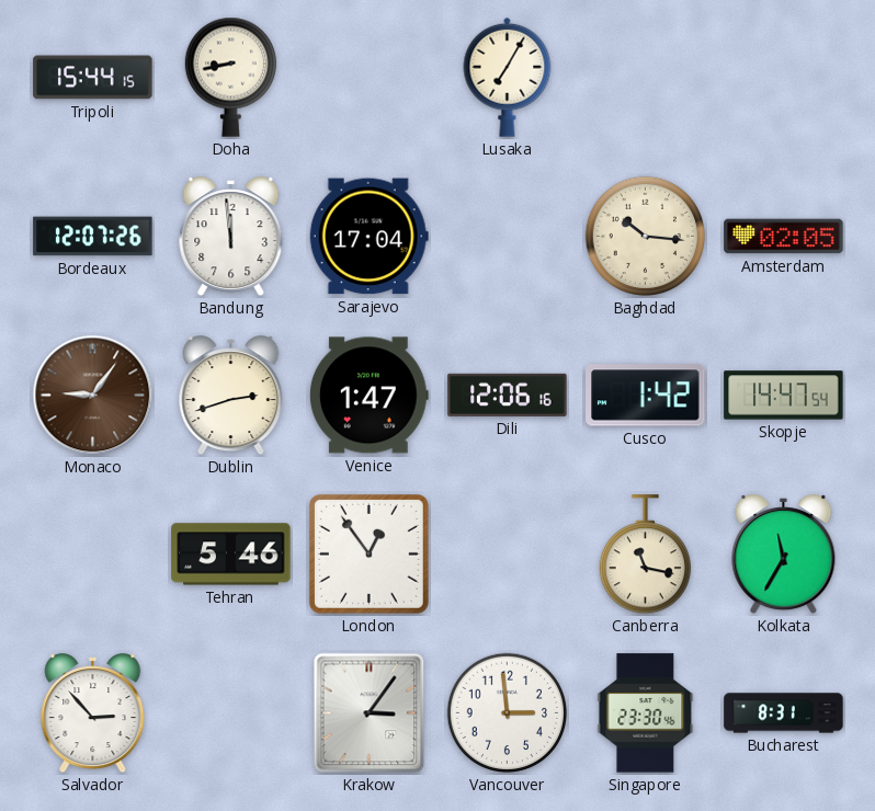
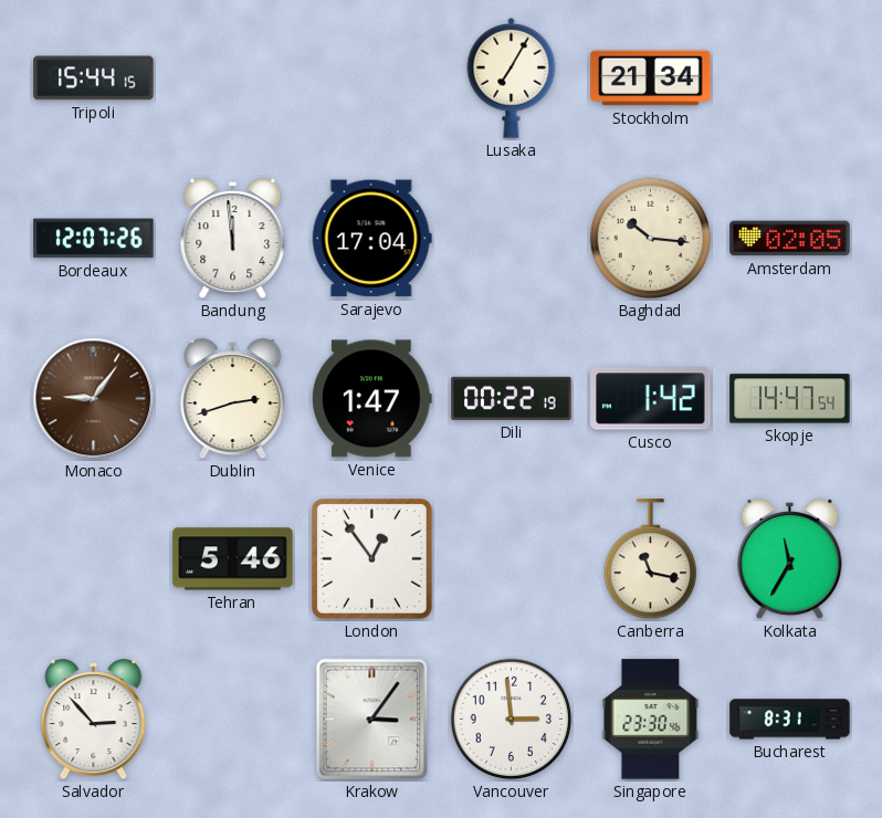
Doha: 8:43 -> none (230, 77)
Stockholm: none -> 21:34 (651, 78)
Dili: 12:06 -> 00:22 (512, 398)
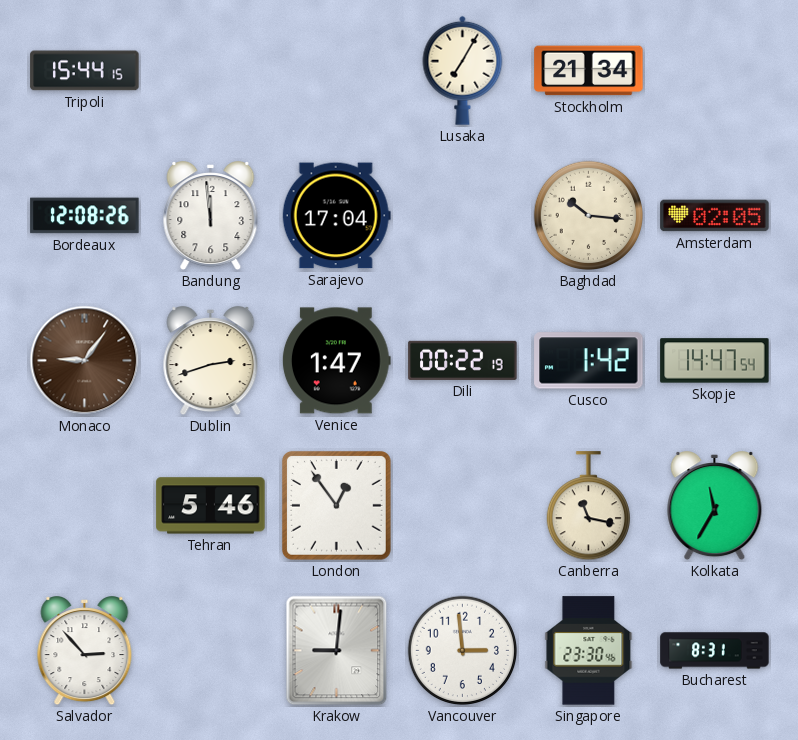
Bordeaux: 12:07 -> 12:08 (85, 216)
Krakow: 3:06 -> 9:01 (337, 651)
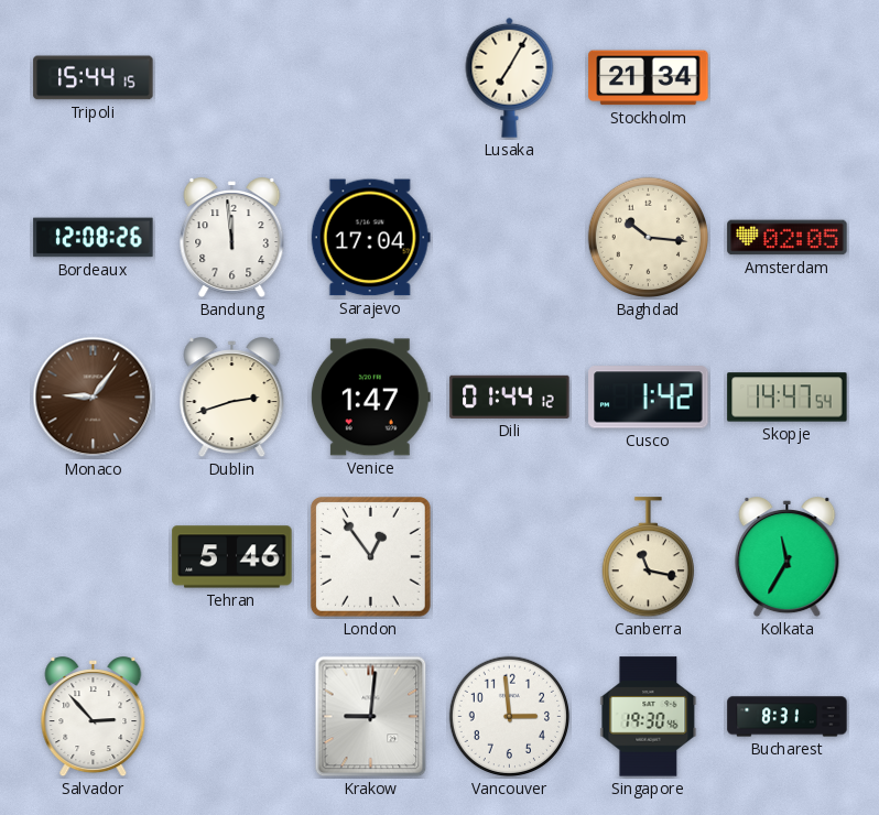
Dili: 00:22 -> 01:44 (510, 396)
Singapore: 23:30 -> 19:30 (649, 717)
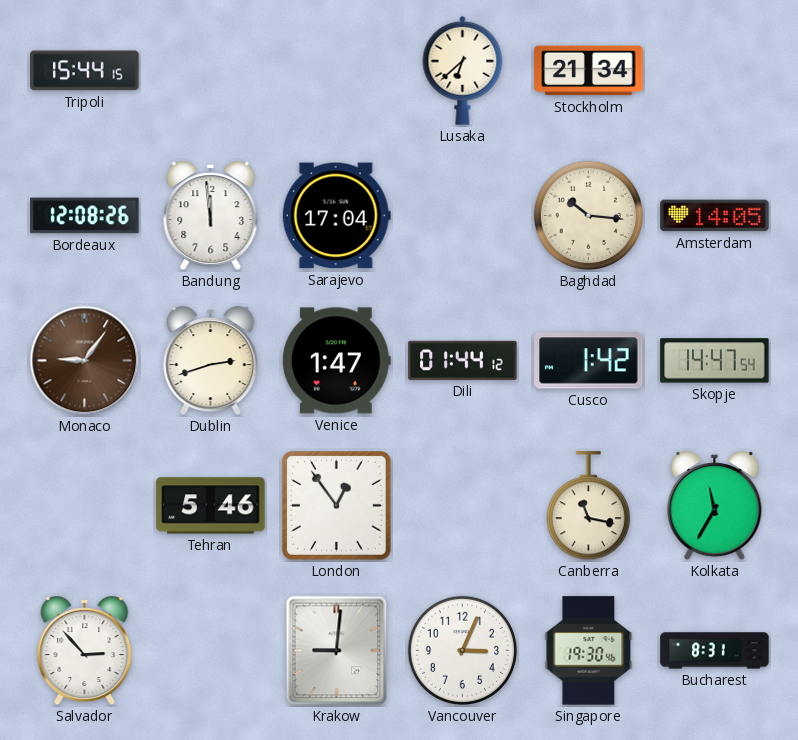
Lusaka: 7:05 -> 6:38 (463, 70)
Amsterdam: 02:05 -> 14:05 (715, 216)
Vancouver: 2:59 -> 3:04 (463, 651)
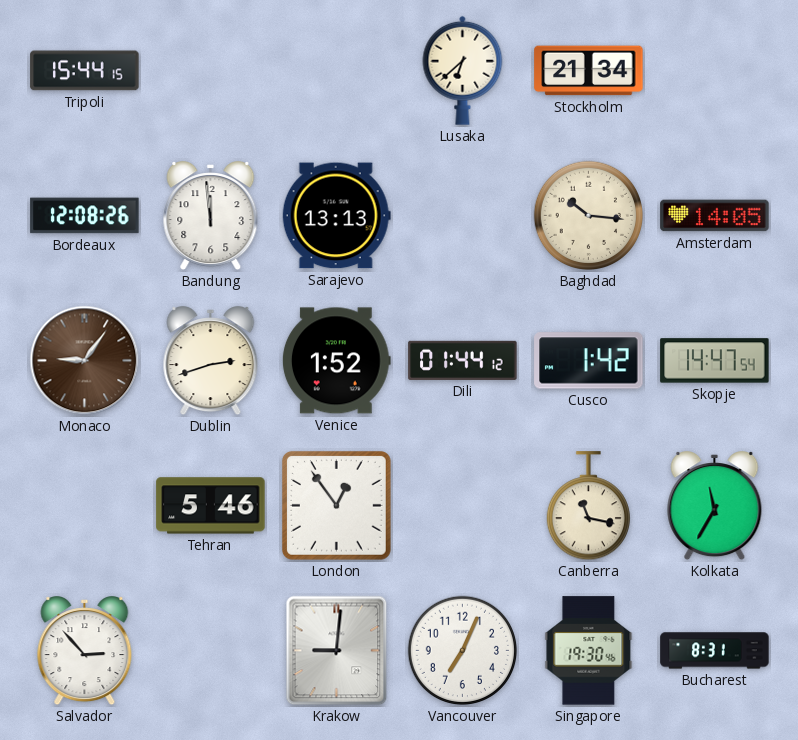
Sarajevo: 17:04 -> 13:13 (336, 216)
Venice: 1:47 -> 1:52 (336, 361)
Vancouver: 3:04 -> 7:04 (463, 651)
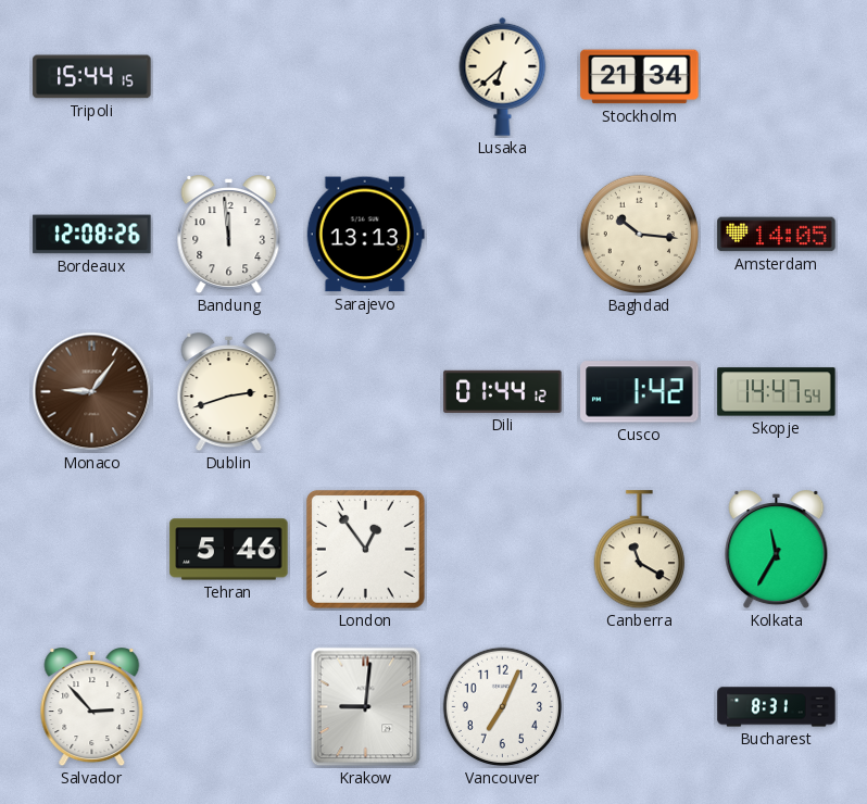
Venice: 1:52 -> none (336, 361)
Canberra: 11:17 -> 11:20 (639, 550)
Singapore: 19:30 -> none (589, 651)
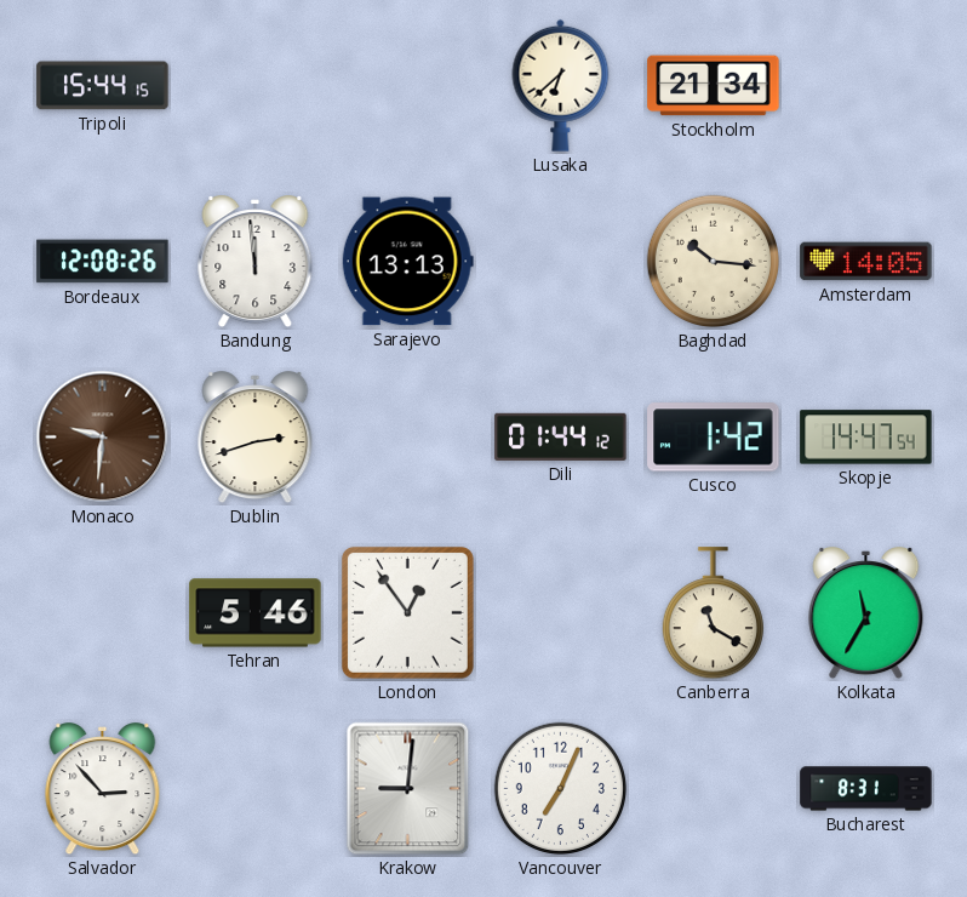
Monaco: 9:06 -> 9:31 (103, 438)
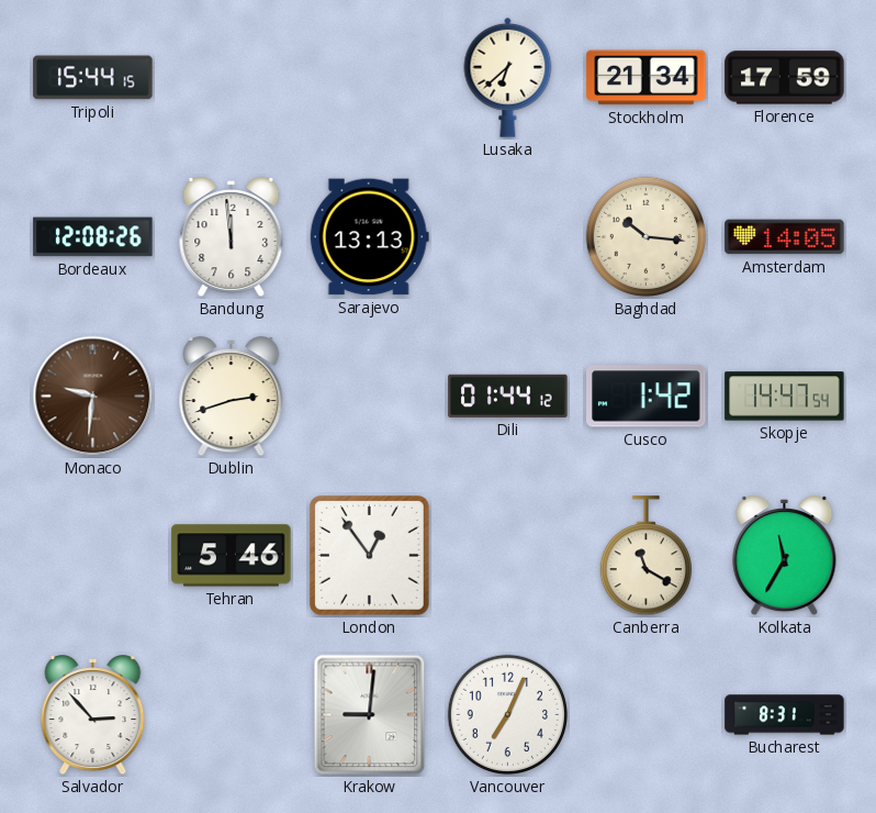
Florence: none -> 17:59 (785, 78)
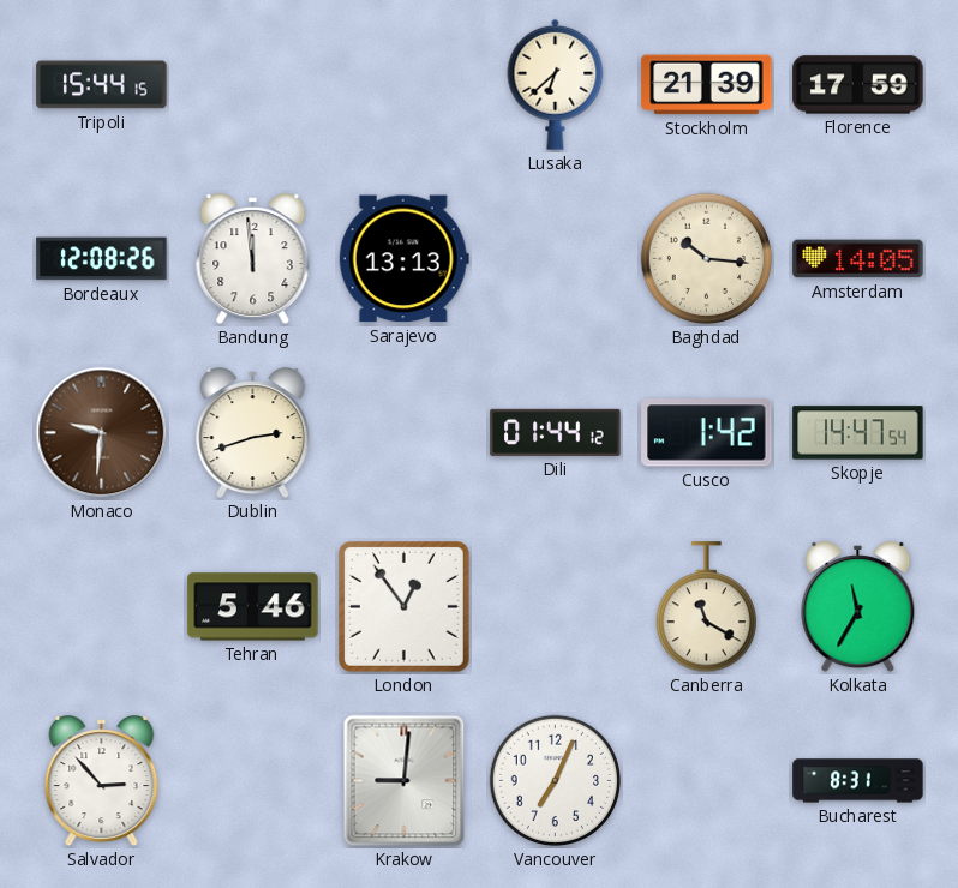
Stockholm: 21:34 -> 21:39 (707, 85)
